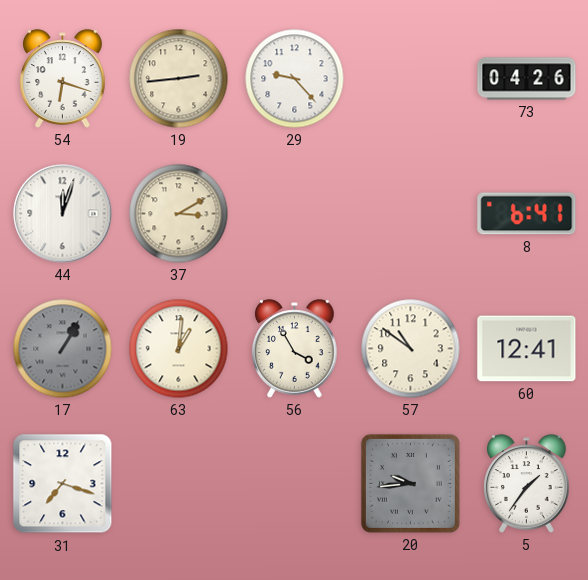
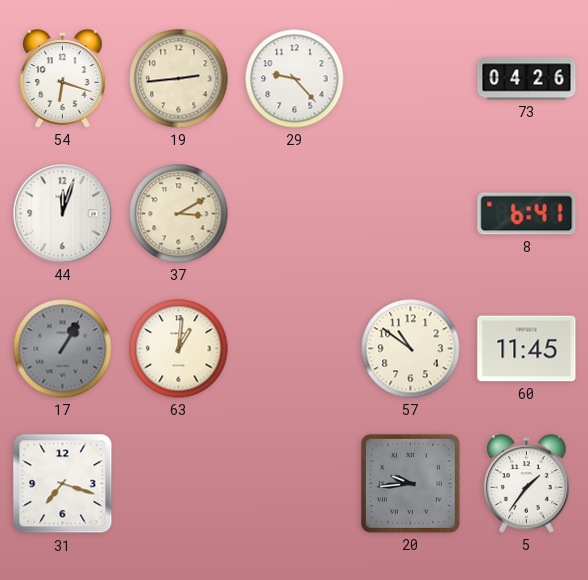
56: 3:55 -> none (295, 349)
60: 12:41 -> 11:45 (527, 349)
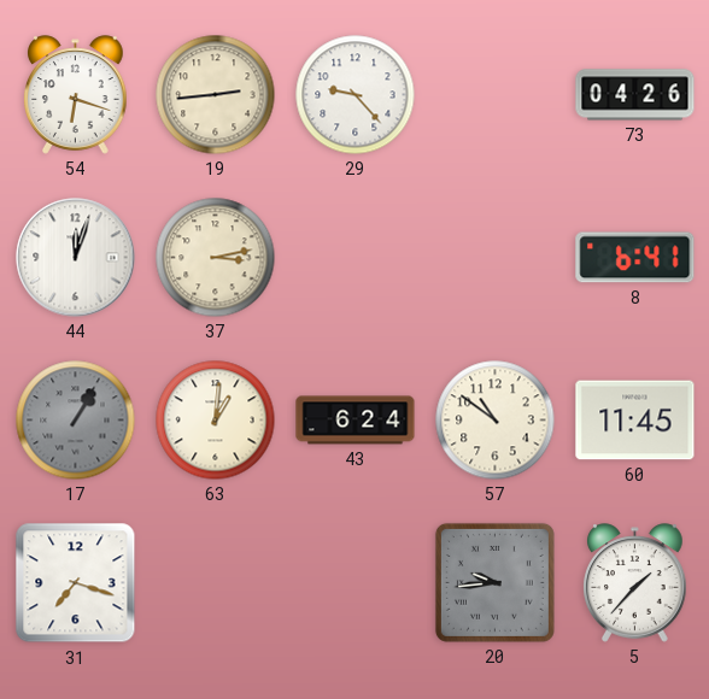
37: 3:10 -> 3:13 (216, 258)
43: none -> 6:24 (356, 421)
5: 1:36 -> 1:37 (635, 583)
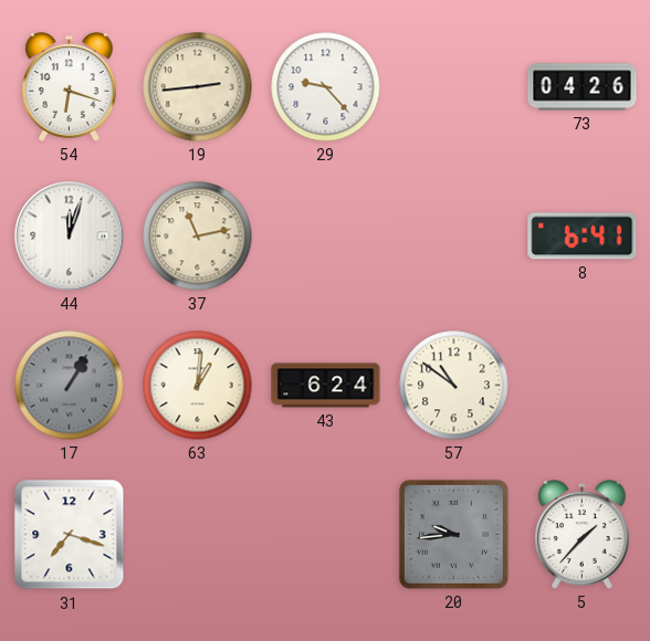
37: 3:13 -> 11:13 (198, 237)
60: 11:45 -> none (635, 421)
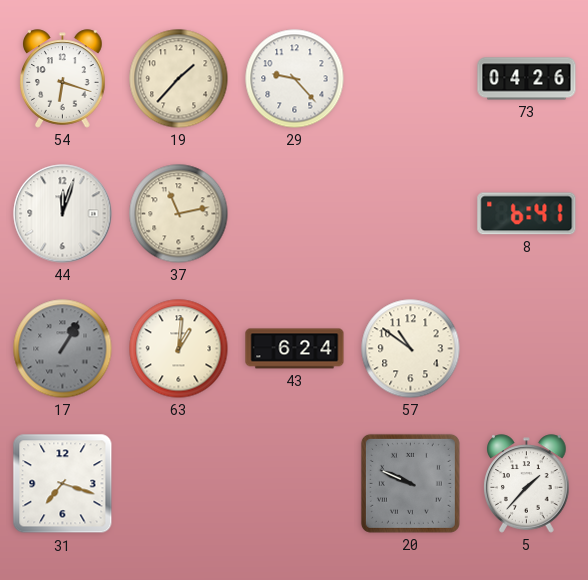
19: 2:44 -> 1:37 (179, 79)
20: 9:44 -> 9:49 (410, 483)
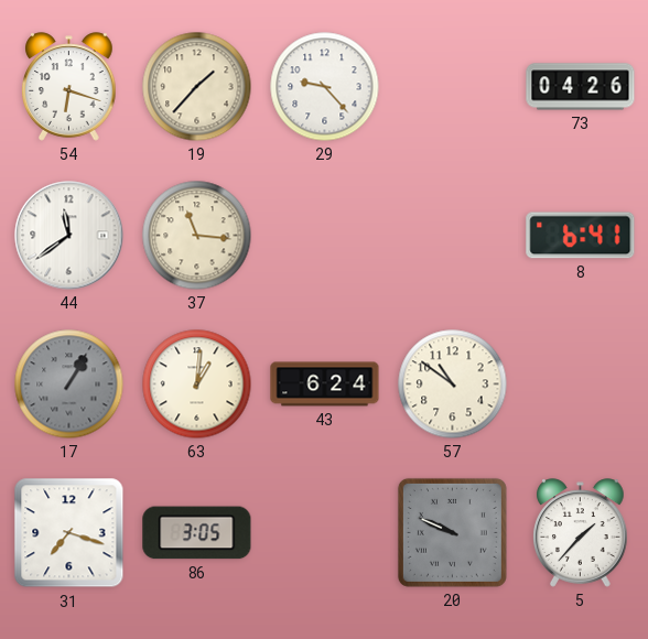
44: 12:03 -> 11:39 (69, 236)
37: 11:13 -> 11:16 (197, 236)
86: none -> 3:05 (197, 533)
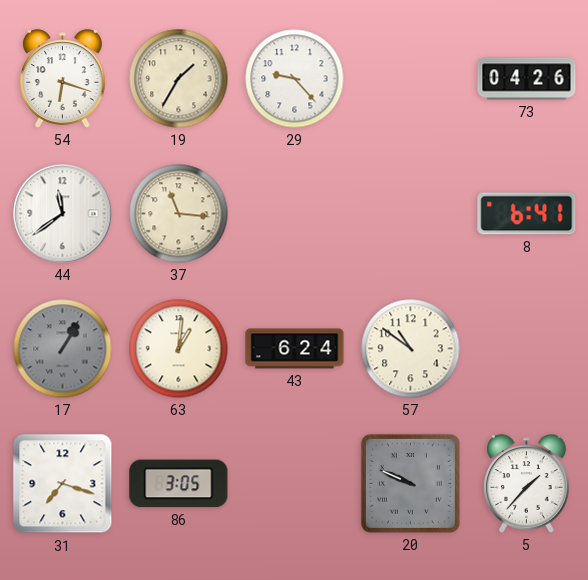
19: 1:37 -> 1:35 (179, 79)
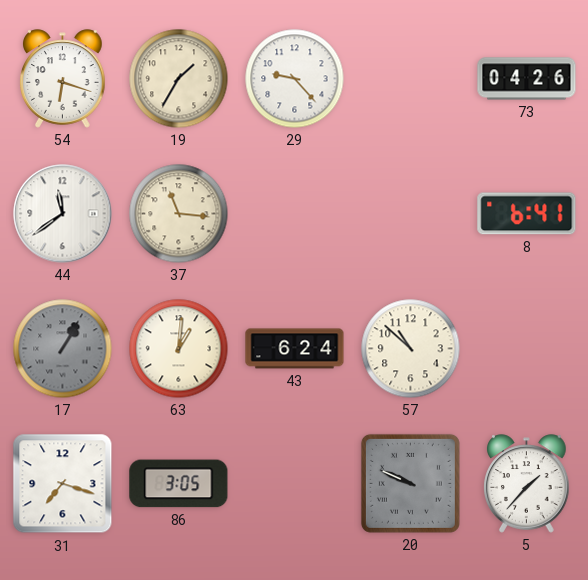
57: 10:51 -> 10:52 (411, 349)
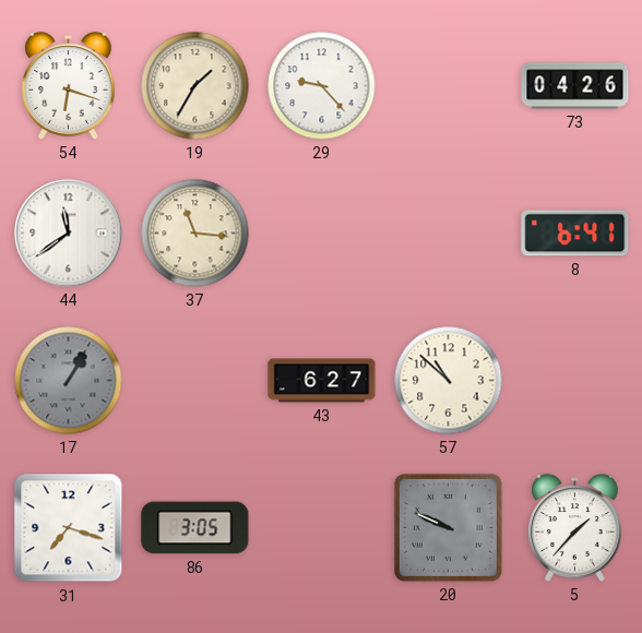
63: 1:01 -> none (179, 349)
43: 6:24 -> 6:27 (322, 381)
